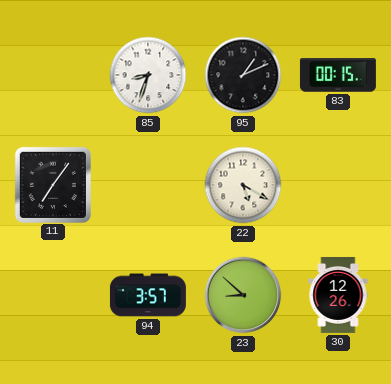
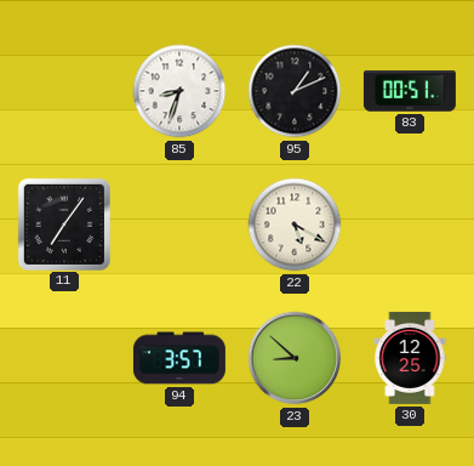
83: 00:15 -> 00:51 (410, 91)
30: 12:26 -> 12:25 (410, 358)
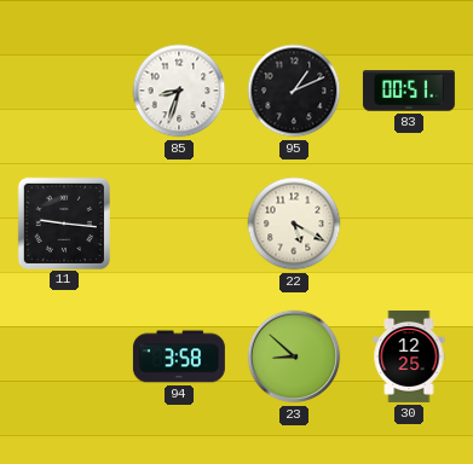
11: 7:06 -> 9:16 (63, 222)
94: 3:57 -> 3:58 (179, 356)
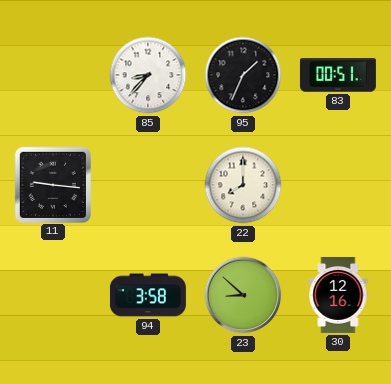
85: 8:33 -> 8:37 (148, 75)
95: 1:11 -> 1:34 (243, 75)
22: 5:20 -> 8:00 (243, 185)
30: 12:25 -> 12:16 (338, 295)
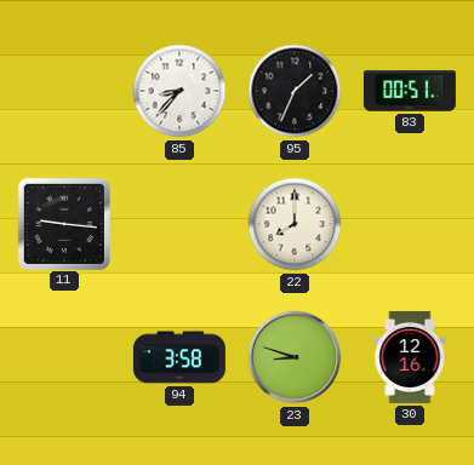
23: 8:52 -> 8:48 (295, 357)
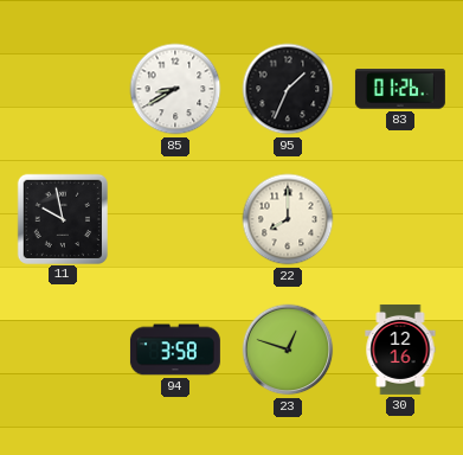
85: 8:37 -> 8:40 (175, 89)
83: 00:51 -> 01:26 (400, 89)
11: 9:16 -> 9:58 (62, 218)
23: 8:48 -> 12:48 (288, 350)
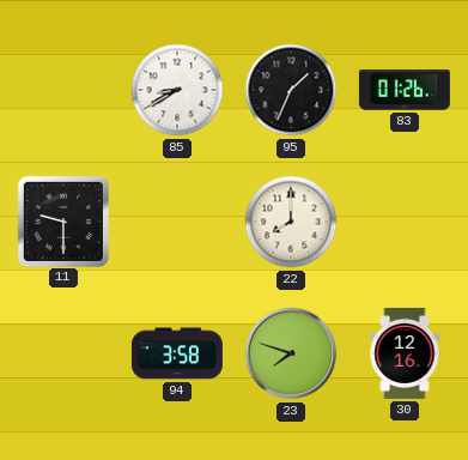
11: 9:58 -> 9:30 (62, 220)
23: 12:48 -> 7:48 (291, 353)
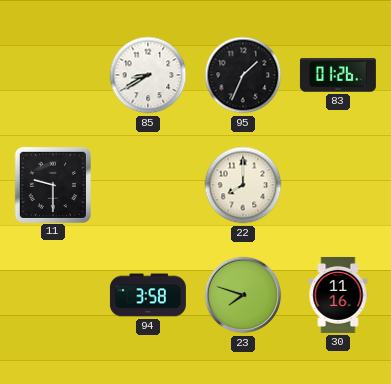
30: 12:16 -> 11:16 (338, 295)
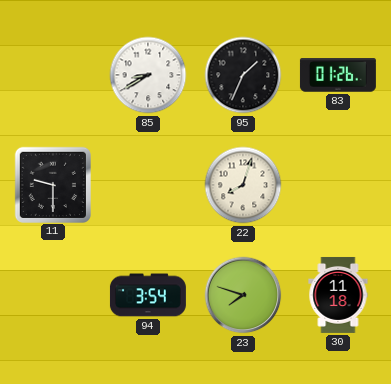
22: 8:00 -> 8:03 (243, 185)
94: 3:58 -> 3:54 (148, 295)
30: 11:16 -> 11:18 (338, 295)
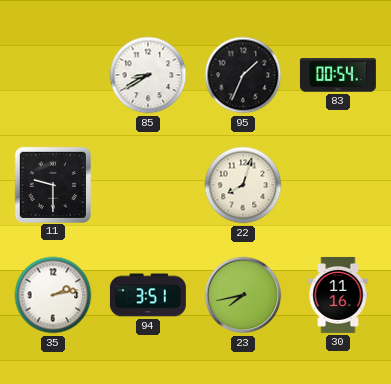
83: 01:26 -> 00:54 (338, 75)
35: none -> 2:13 (53, 295)
94: 3:54 -> 3:51 (148, 295)
23: 7:48 -> 7:43 (243, 295)
30: 11:18 -> 11:16 (338, 295)
